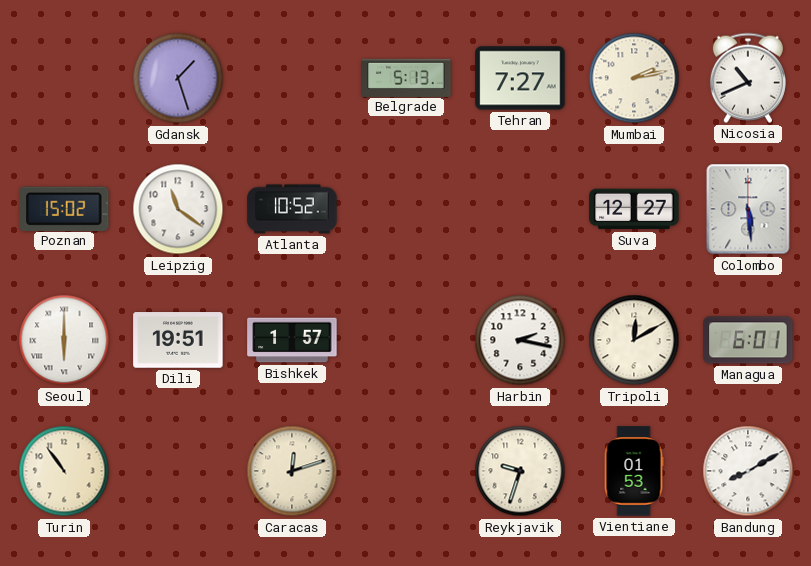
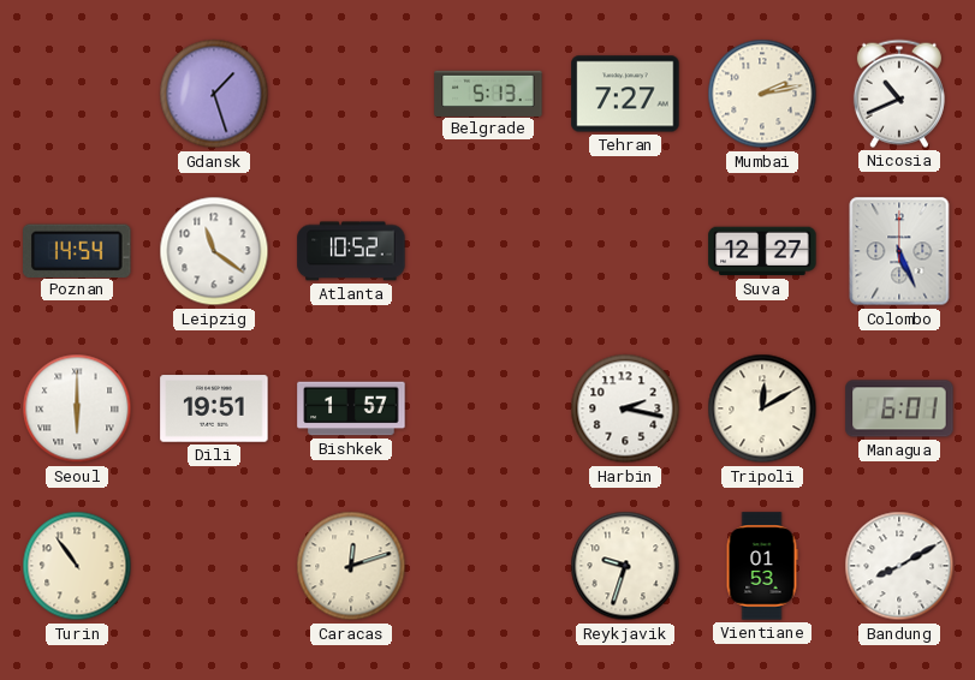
Poznan: 15:02 -> 14:54 (77, 250)
Colombo: 5:29 -> 5:26 (899, 251)
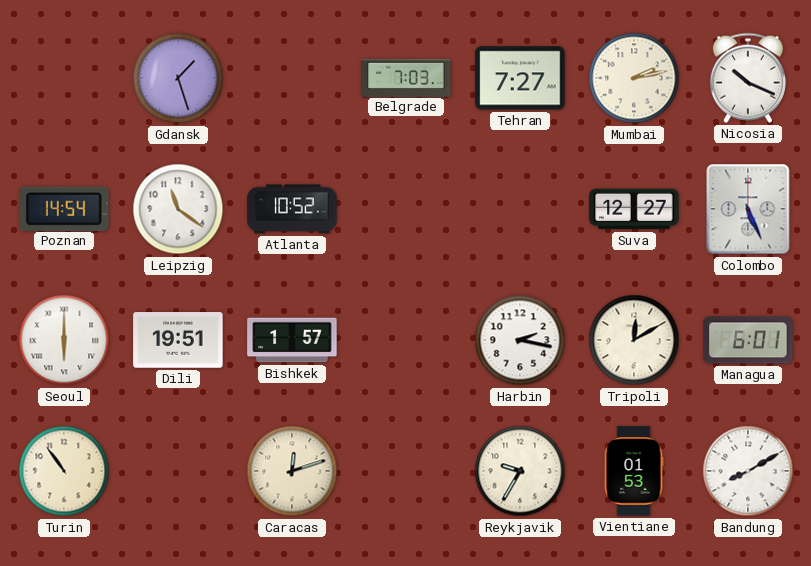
Belgrade: 5:13 -> 7:03 (406, 77)
Nicosia: 10:41 -> 10:19 (748, 78)
Reykjavik: 9:33 -> 9:35 (520, 471)
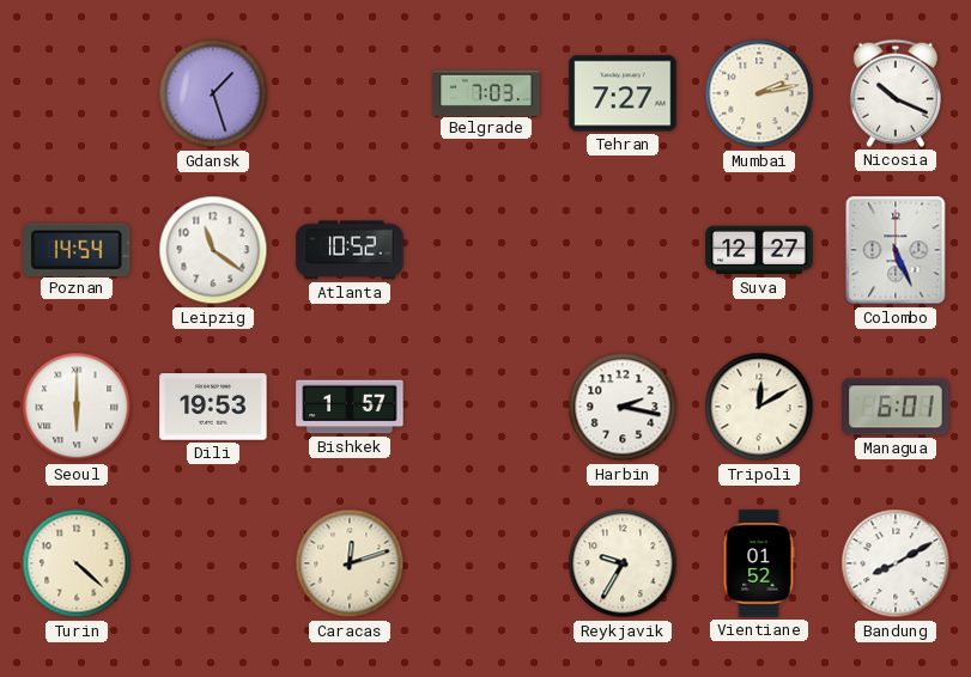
Dili: 19:51 -> 19:53 (213, 407)
Turin: 10:54 -> 4:22 (77, 563)
Vientiane: 01:53 -> 01:52 (759, 563)
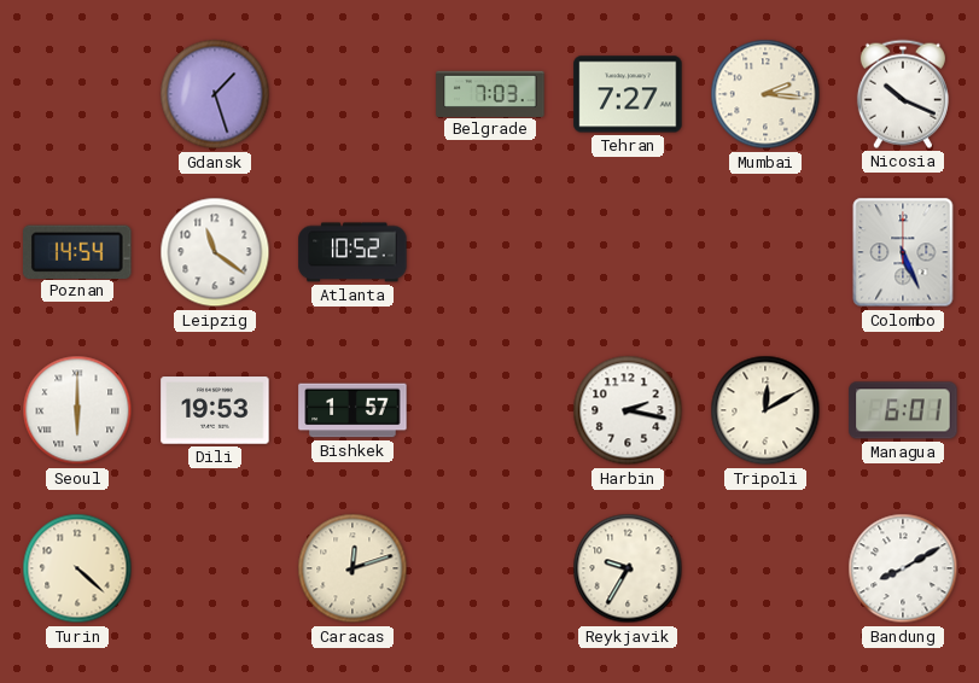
Mumbai: 2:13 -> 2:16 (765, 94)
Suva: 12:27 -> none (759, 250)
Vientiane: 01:52 -> none (759, 563)
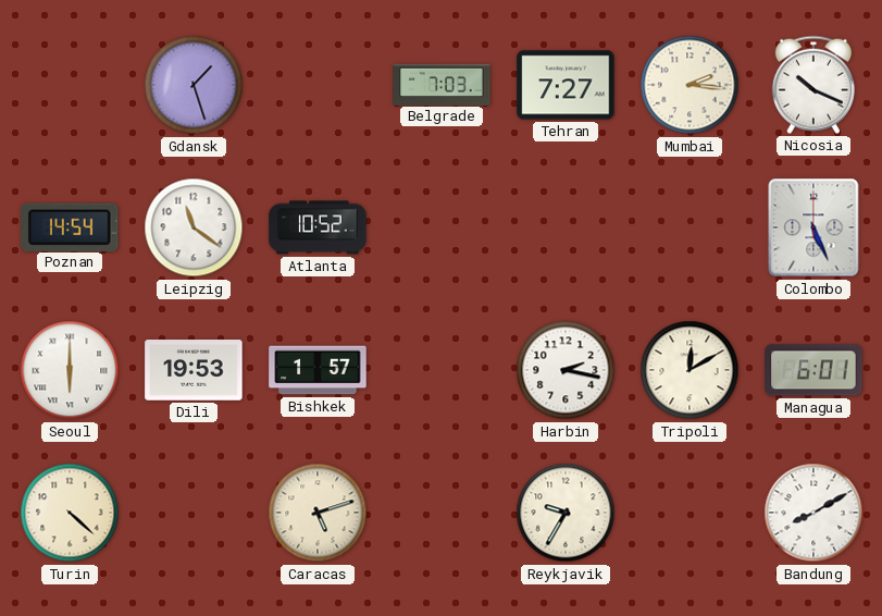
Caracas: 12:12 -> 5:12 (318, 513)
